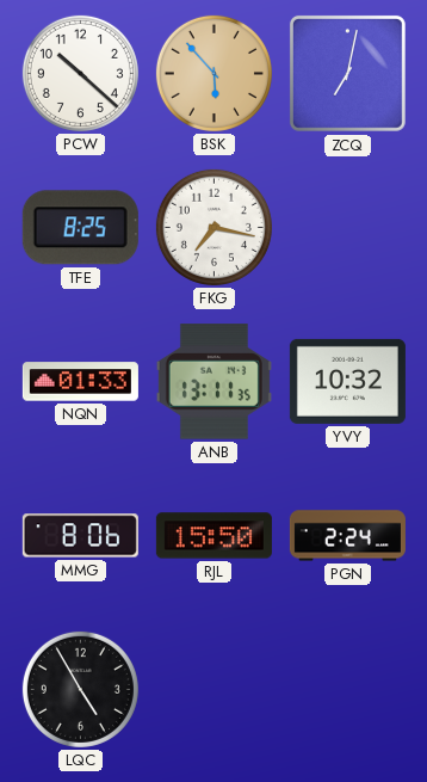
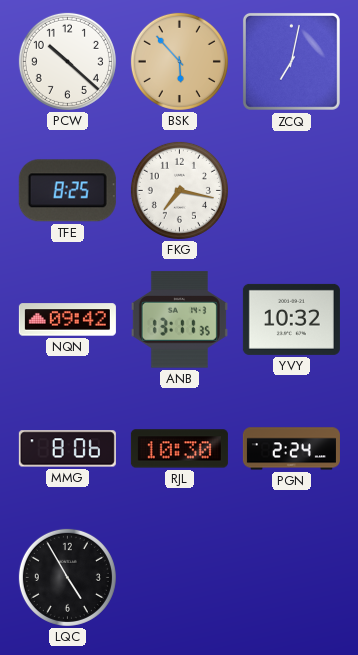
NQN: 01:33 -> 09:42 (67, 320)
RJL: 15:50 -> 10:30 (179, 449)
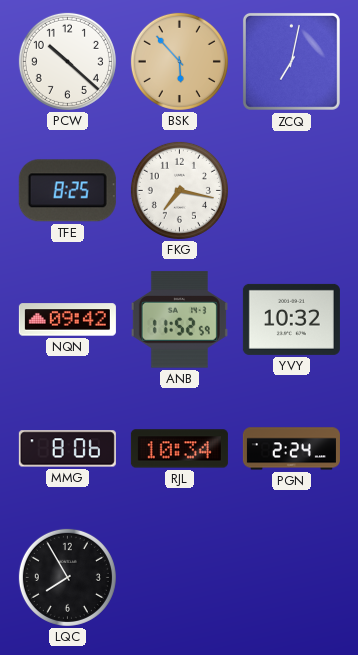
ANB: 13:11 -> 11:52 (179, 320)
RJL: 10:30 -> 10:34 (179, 449)
LQC: 4:55 -> 7:55 (67, 577)
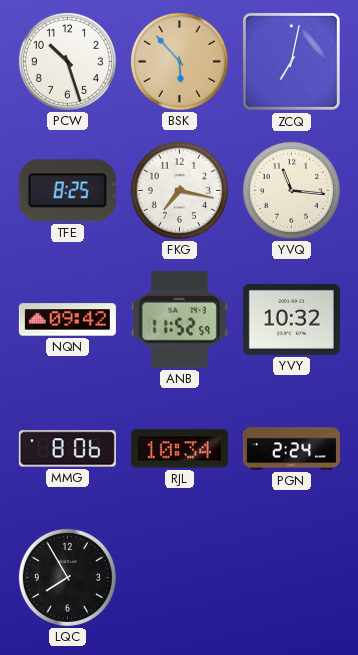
PCW: 10:22 -> 10:27 (67, 61)
YVQ: none -> 11:16 (291, 190)
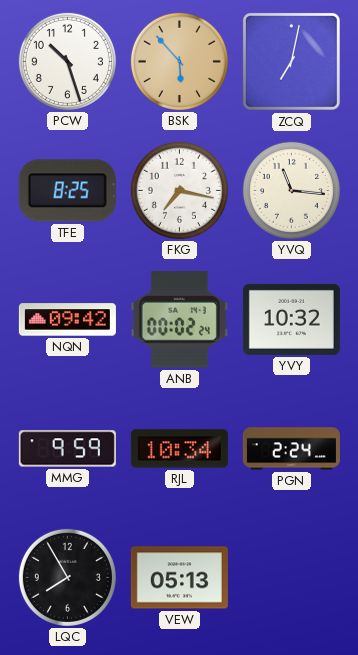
ANB: 11:52 -> 00:02 (179, 320)
MMG: 8:06 -> 9:59 (67, 449)
VEW: none -> 05:13 (179, 578)
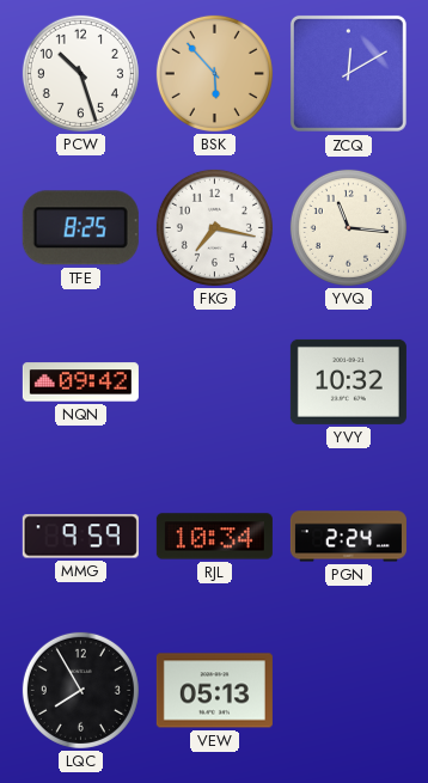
ZCQ: 7:02 -> 12:10 (348, 73)
ANB: 00:02 -> none (179, 320)
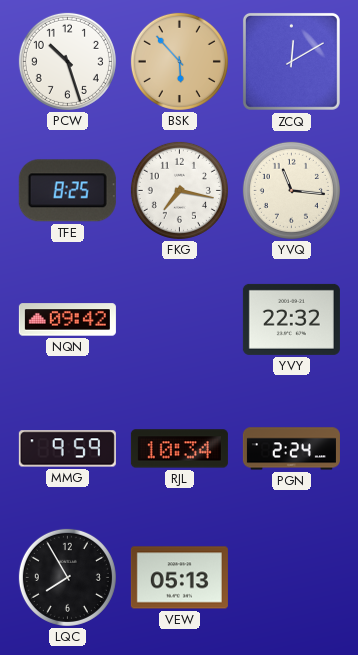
YVY: 10:32 -> 22:32 (291, 319)
